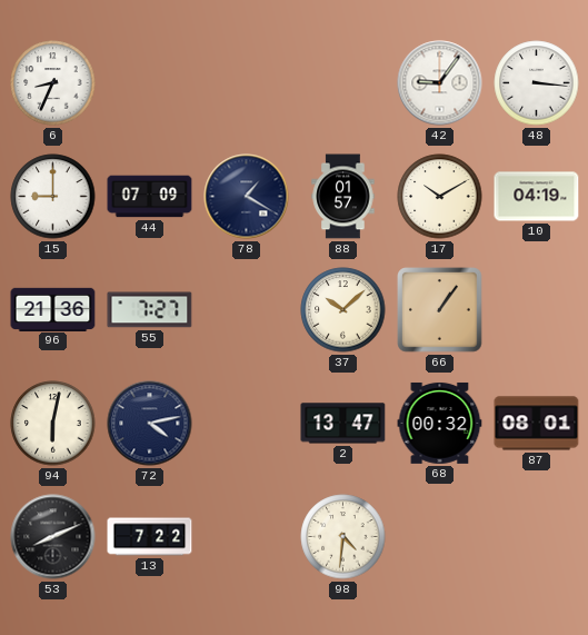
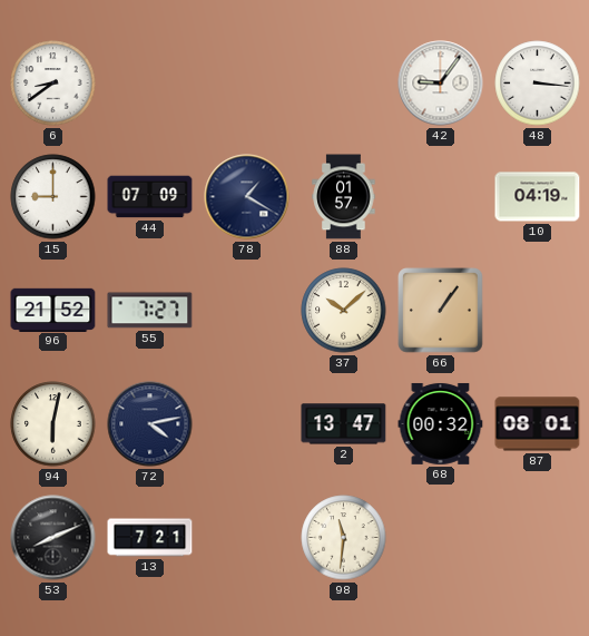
6: 8:34 -> 8:39 (53, 84)
17: 10:10 -> none (440, 197)
96: 21:36 -> 21:52 (53, 310)
13: 7:22 -> 7:21 (150, 538)
98: 4:31 -> 11:31 (344, 538)
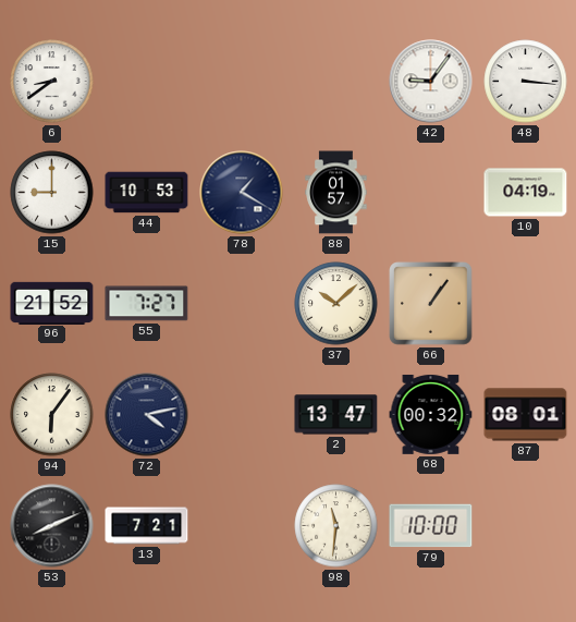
44: 07:09 -> 10:53 (147, 193)
94: 6:02 -> 6:06 (52, 415)
79: none -> 10:00 (431, 526)
